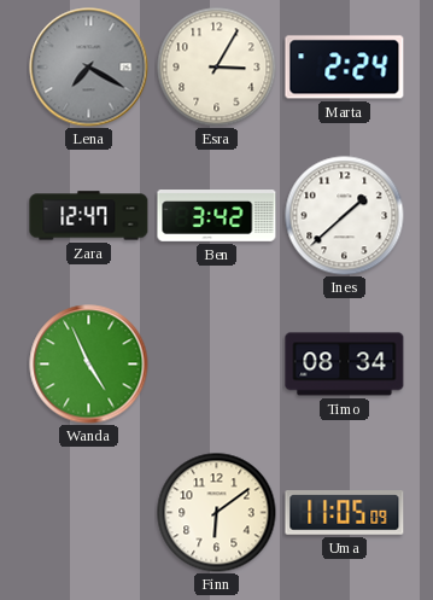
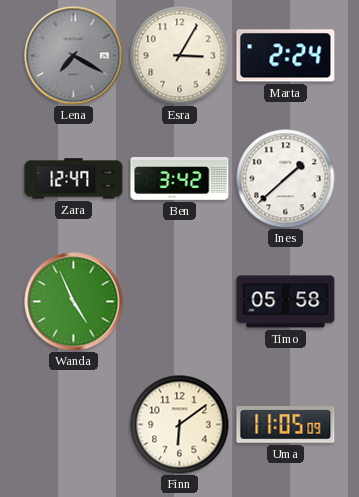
Timo: 08:34 -> 05:58 (286, 302)
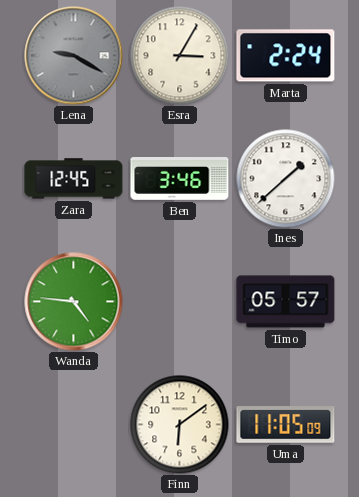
Lena: 7:20 -> 9:20 (74, 56)
Zara: 12:47 -> 12:45 (74, 179)
Ben: 3:42 -> 3:46 (180, 179)
Wanda: 4:56 -> 4:46 (74, 302)
Timo: 05:58 -> 05:57 (286, 302)
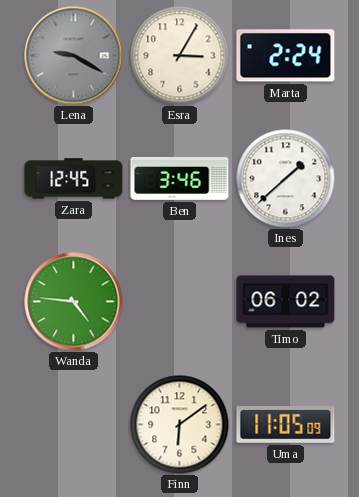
Timo: 05:57 -> 06:02 (286, 302)
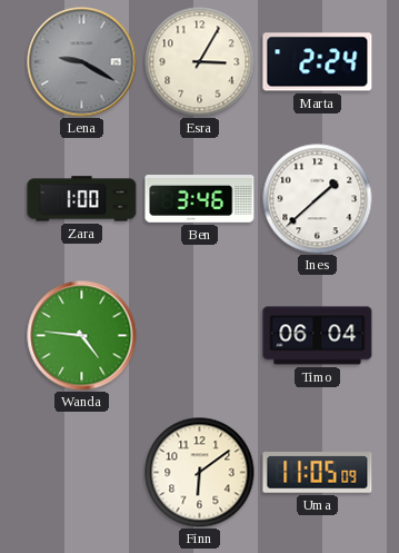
Zara: 12:45 -> 1:00 (82, 199)
Timo: 06:02 -> 06:04 (318, 336)
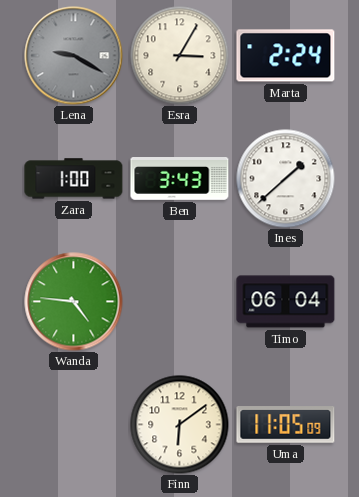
Ben: 3:46 -> 3:43 (180, 179)
